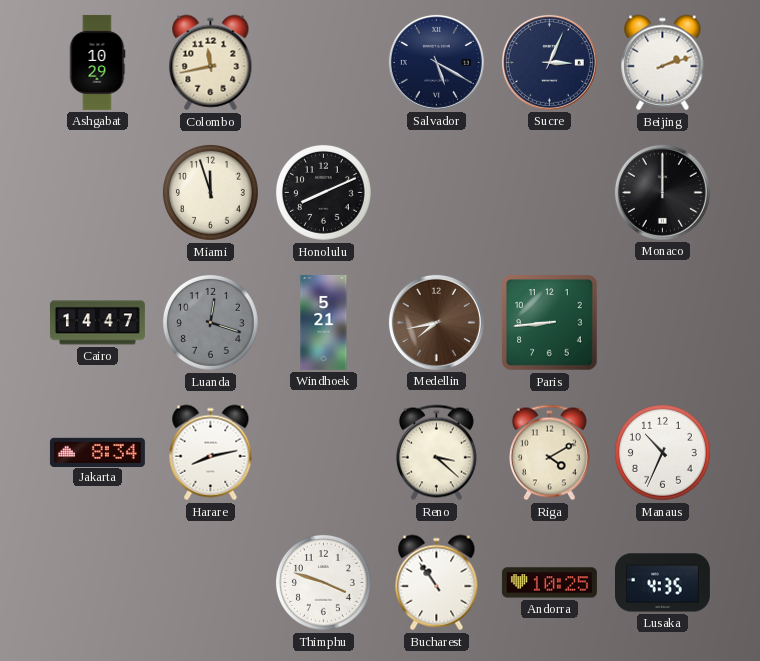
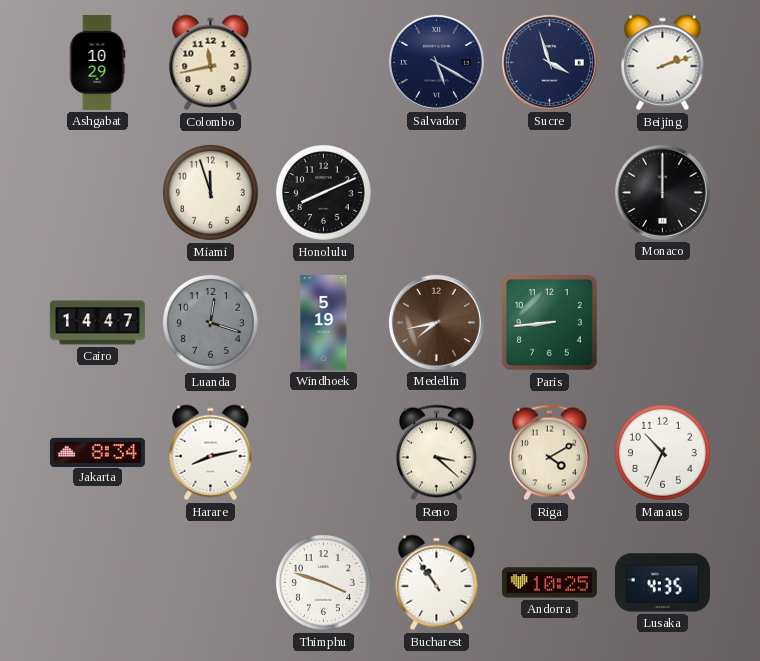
Sucre: 3:04 -> 3:57 (549, 62)
Windhoek: 5:21 -> 5:19 (324, 322)
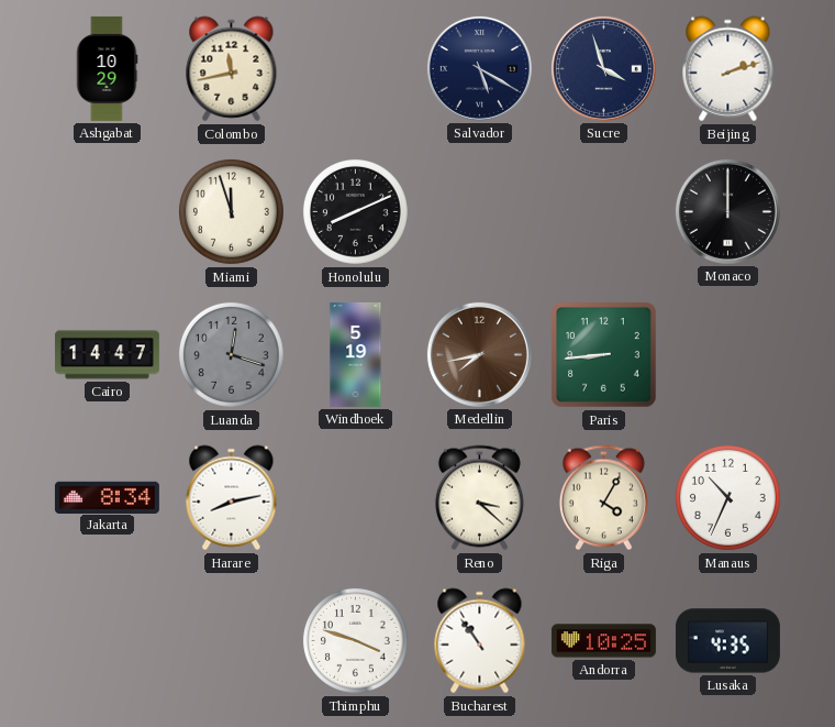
Riga: 4:10 -> 4:05 (603, 498)
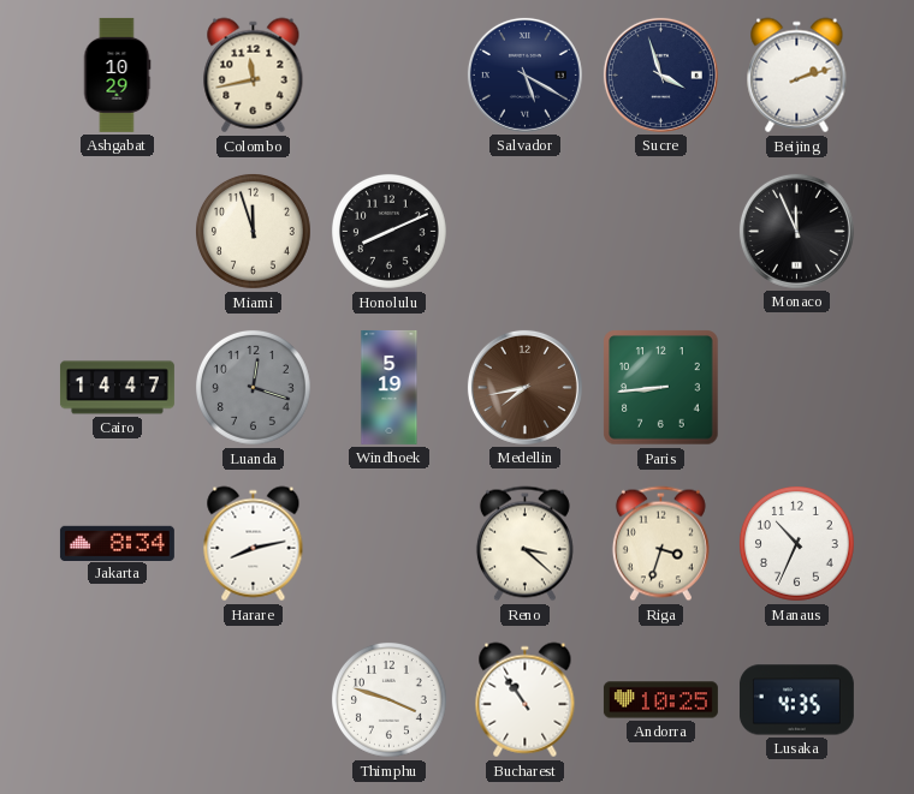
Monaco: 12:00 -> 11:56 (796, 231)
Riga: 4:05 -> 3:33 (660, 544)
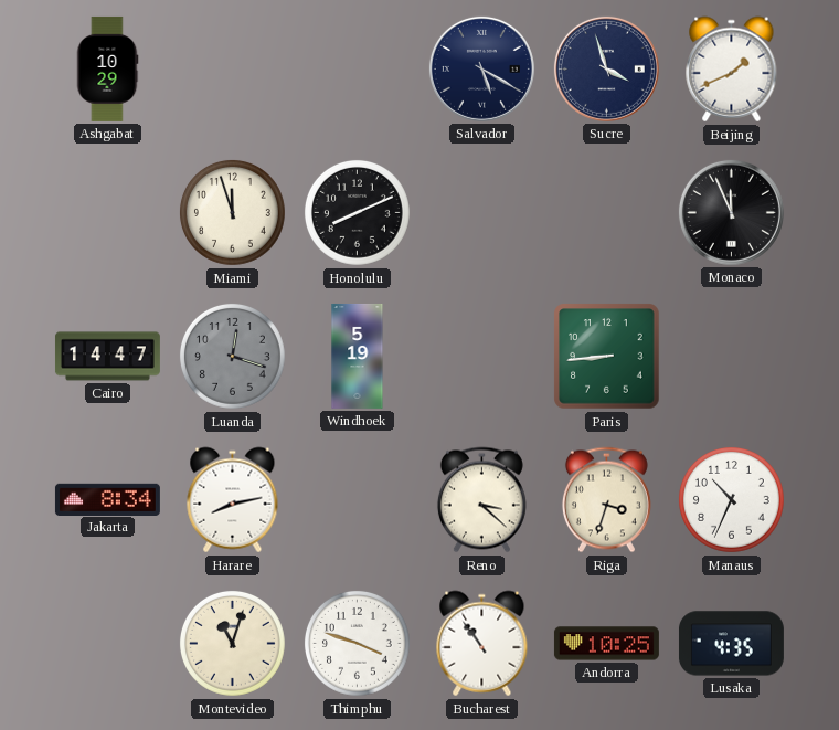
Colombo: 11:43 -> none (254, 76)
Beijing: 2:12 -> 1:41 (732, 70)
Medellin: 7:43 -> none (524, 387)
Montevideo: none -> 11:03 (233, 644)
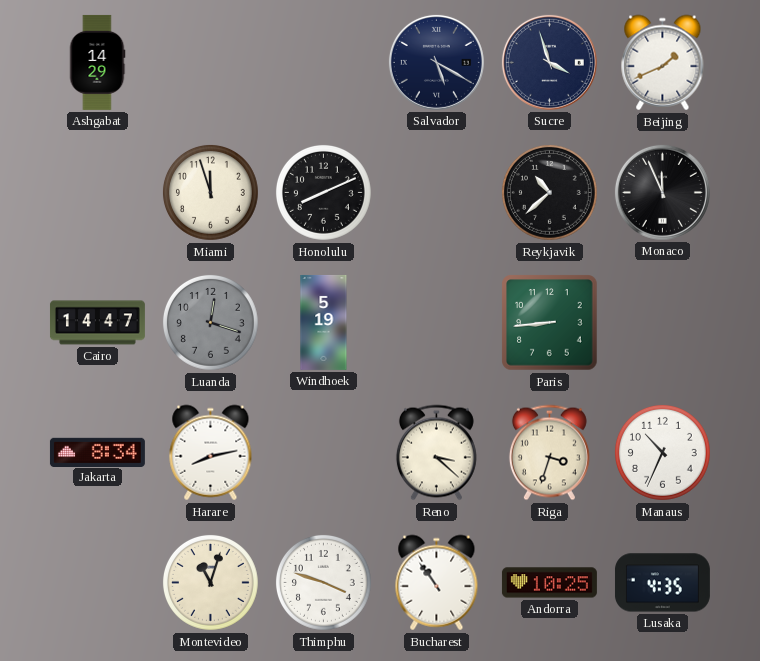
Ashgabat: 10:29 -> 14:29 (97, 62)
Reykjavik: none -> 10:38 (550, 193)
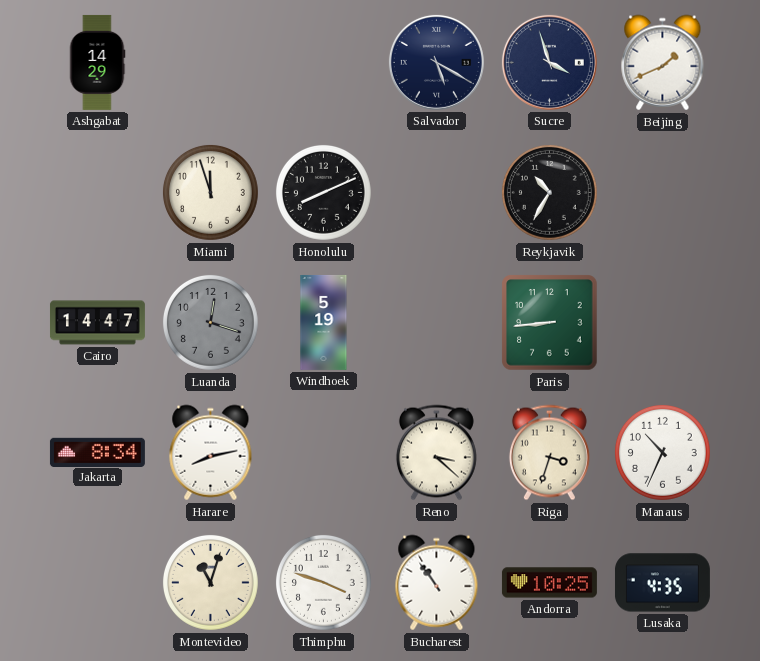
Reykjavik: 10:38 -> 10:35 (550, 193)
Monaco: 11:56 -> none (662, 192)
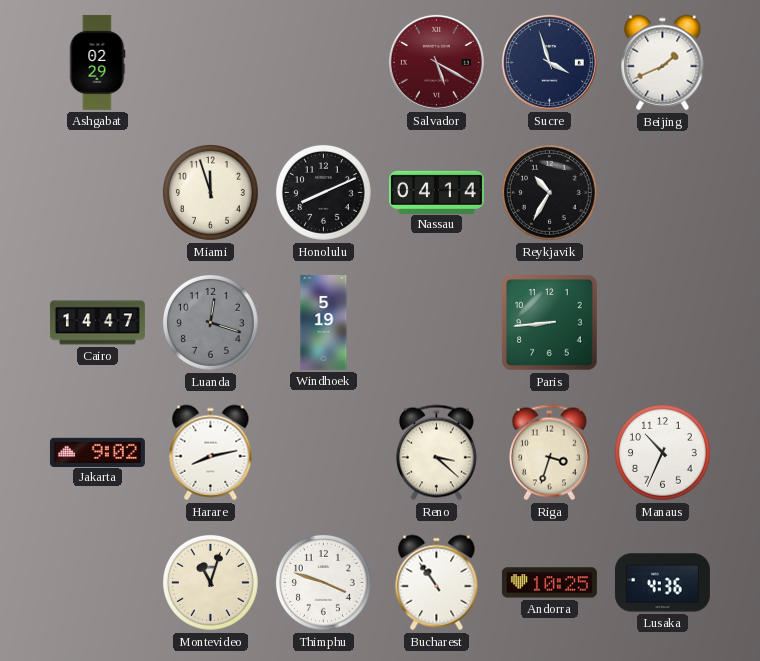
Ashgabat: 14:29 -> 02:29 (97, 62)
Salvador dial: navy -> burgundy (436, 62)
Nassau: none -> 04:14 (436, 192)
Jakarta: 8:34 -> 9:02 (97, 452)
Lusaka: 4:35 -> 4:36 (662, 583)
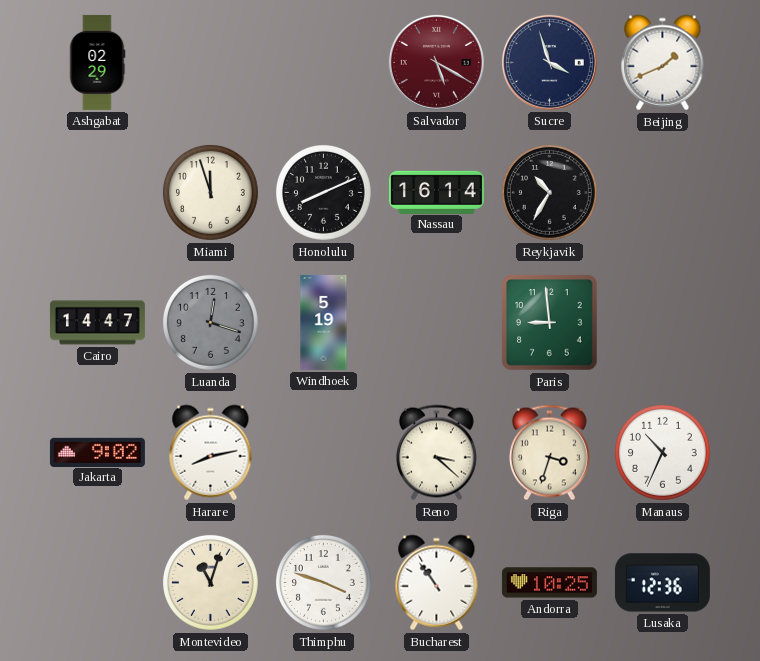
Nassau: 04:14 -> 16:14 (436, 192)
Paris: 8:44 -> 8:59 (550, 323)
Lusaka: 4:36 -> 12:36 (662, 583)
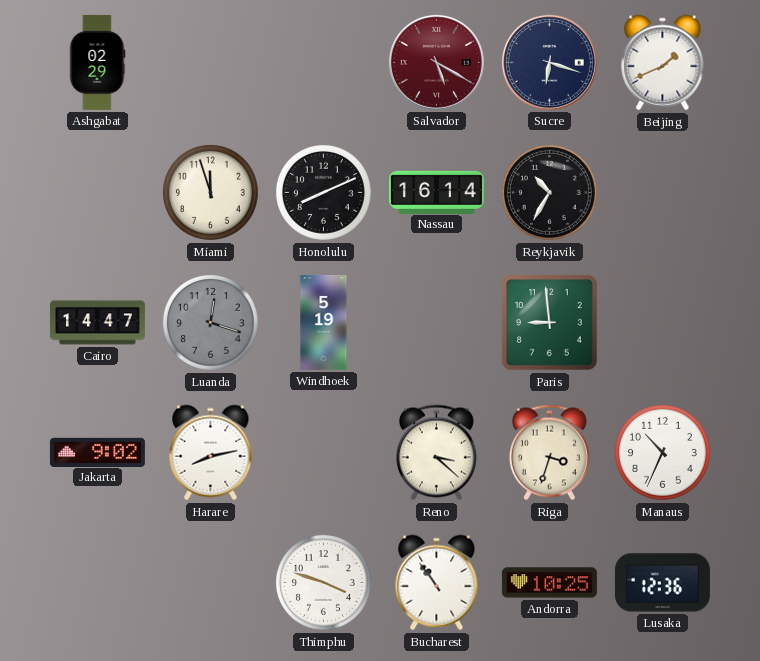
Sucre: 3:57 -> 6:18 (549, 62)
Montevideo: 11:03 -> none (211, 583)
